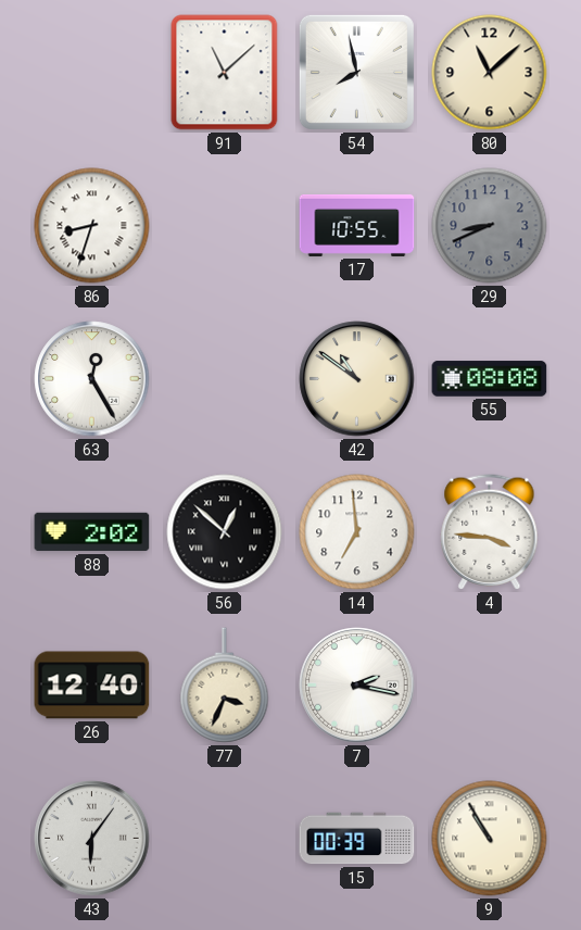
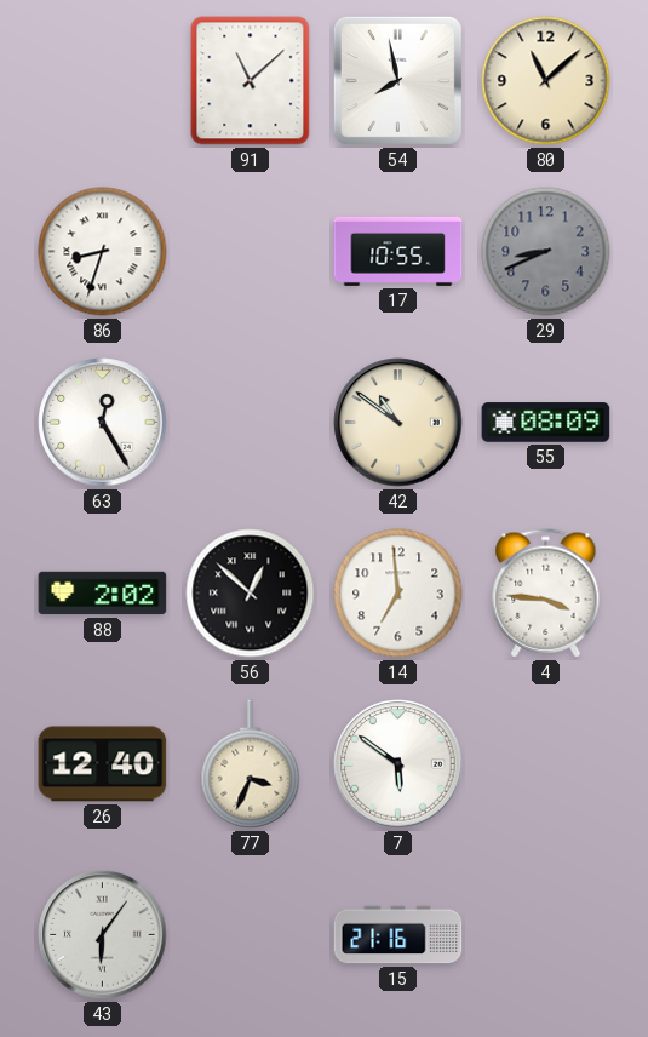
55: 08:08 -> 08:09 (546, 423)
7: 2:17 -> 5:51 (398, 764)
15: 00:39 -> 21:16 (398, 935)
9: 10:55 -> none (490, 839)
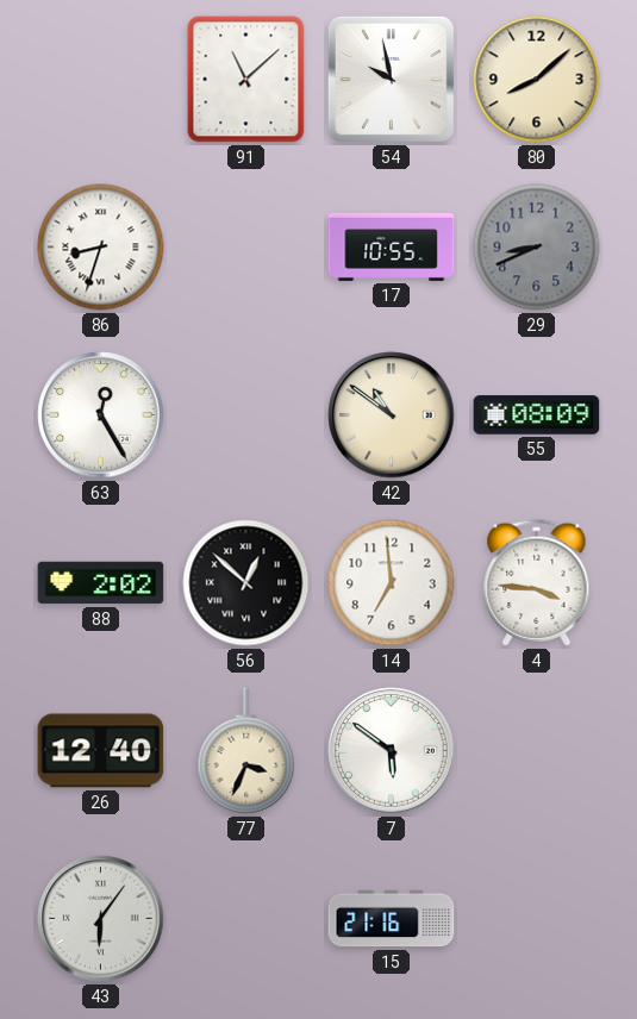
54: 7:58 -> 9:58 (391, 79)
80: 11:08 -> 8:08 (537, 80)
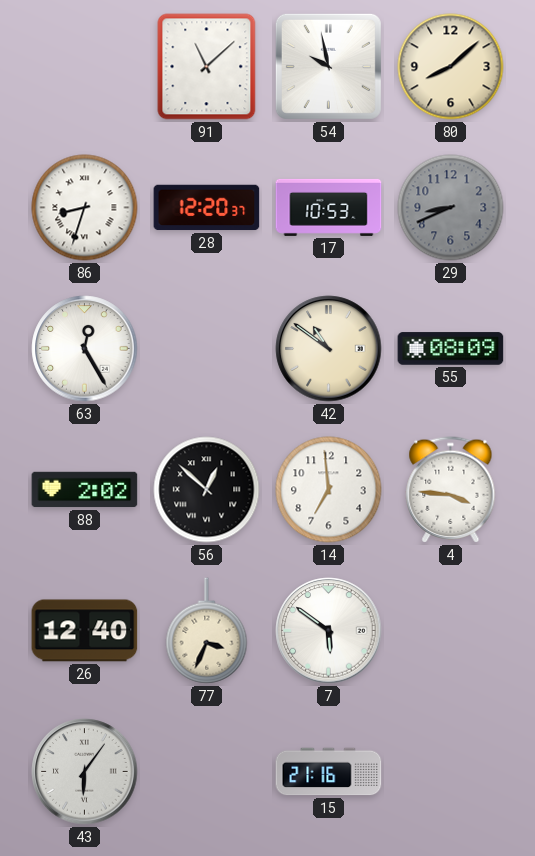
28: none -> 12:20 (207, 208)
17: 10:55 -> 10:53 (329, 207)
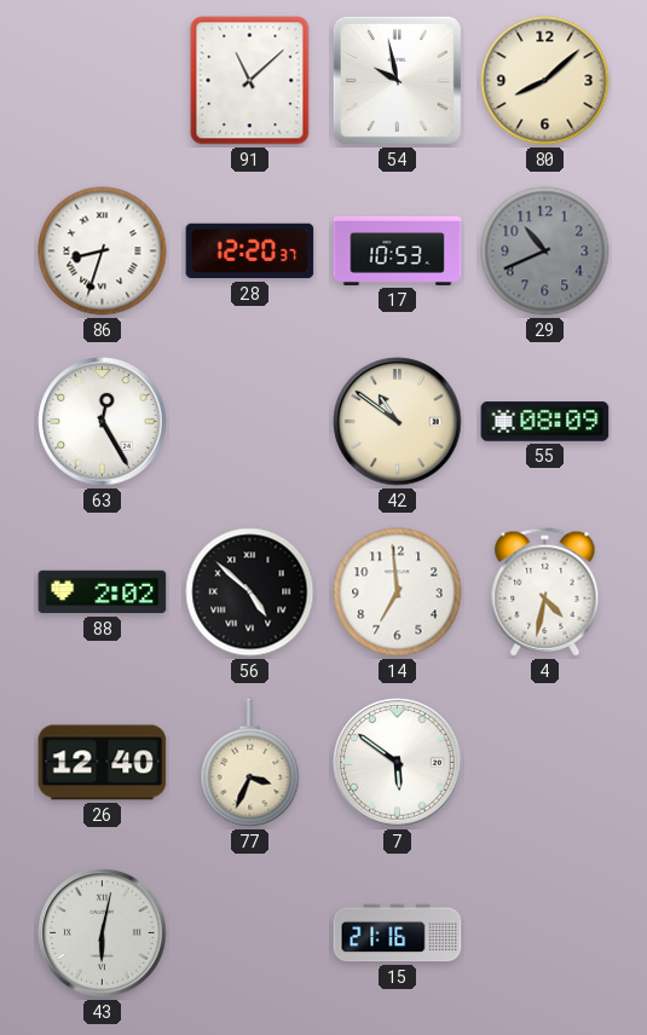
29: 8:41 -> 10:41 (545, 251)
56: 12:52 -> 4:52 (250, 592)
4: 3:46 -> 4:32 (545, 592)
43: 6:06 -> 6:02 (103, 933)
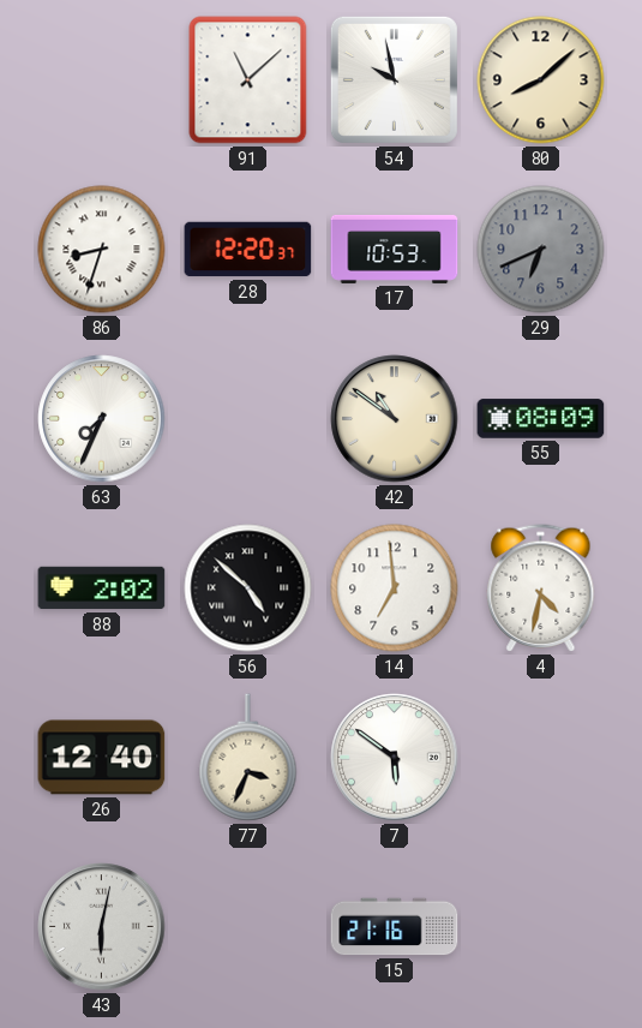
29: 10:41 -> 6:41 (541, 250)
63: 12:25 -> 7:34 (102, 419)
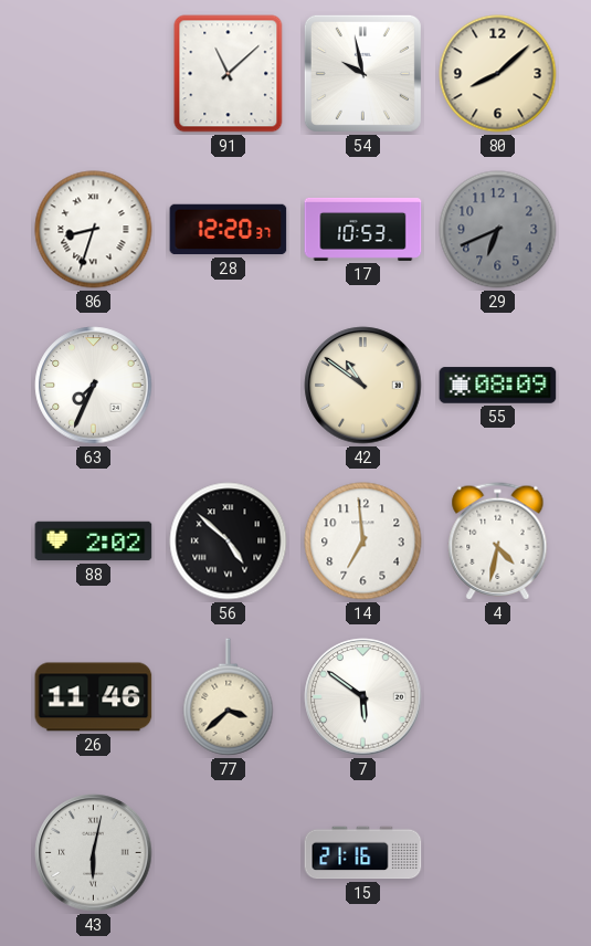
26: 12:40 -> 11:46 (94, 697)
77: 3:34 -> 3:38 (229, 697)
